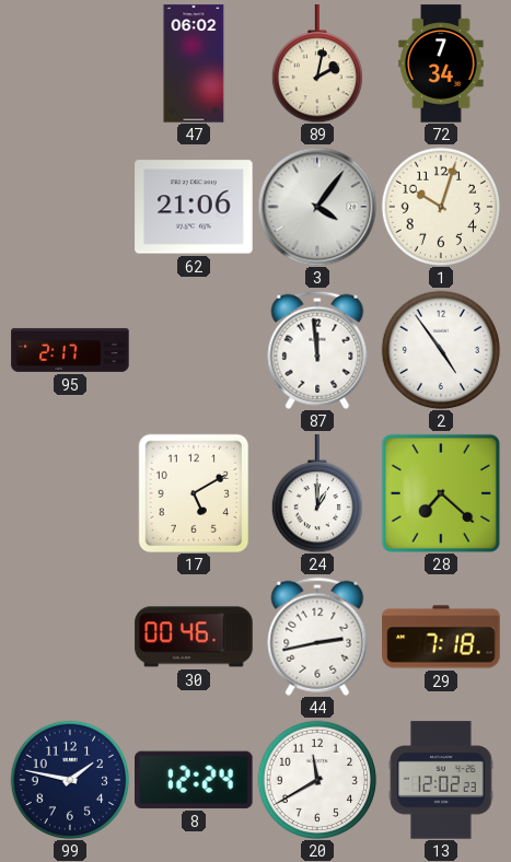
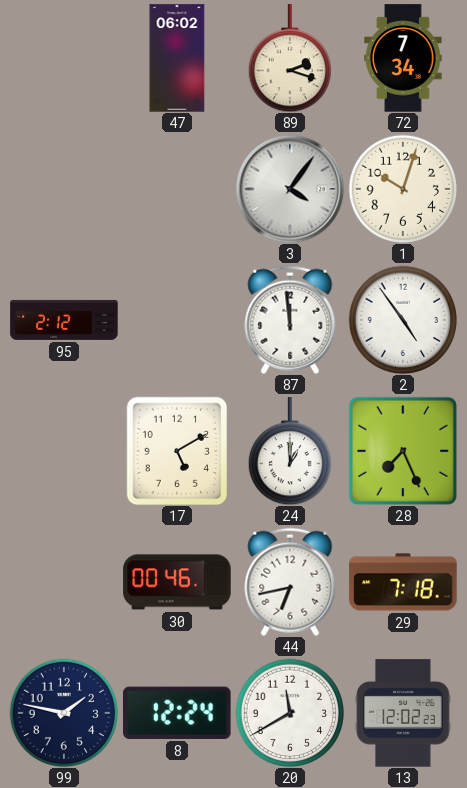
89: 2:02 -> 2:18 (289, 58)
62: 21:06 -> none (194, 207)
95: 2:17 -> 2:12 (64, 320)
28: 7:22 -> 7:26 (403, 451)
44: 2:43 -> 6:43 (290, 582)
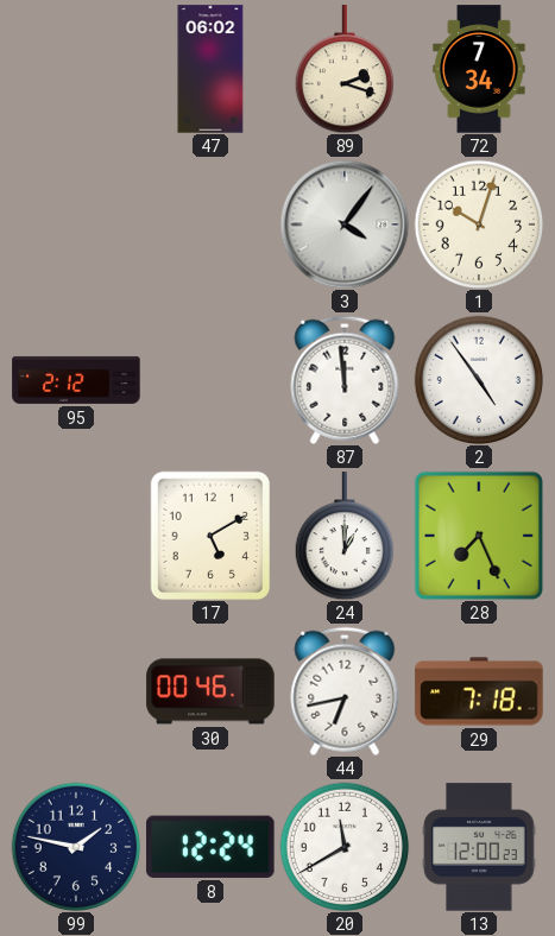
13: 12:02 -> 12:00 (479, 847)
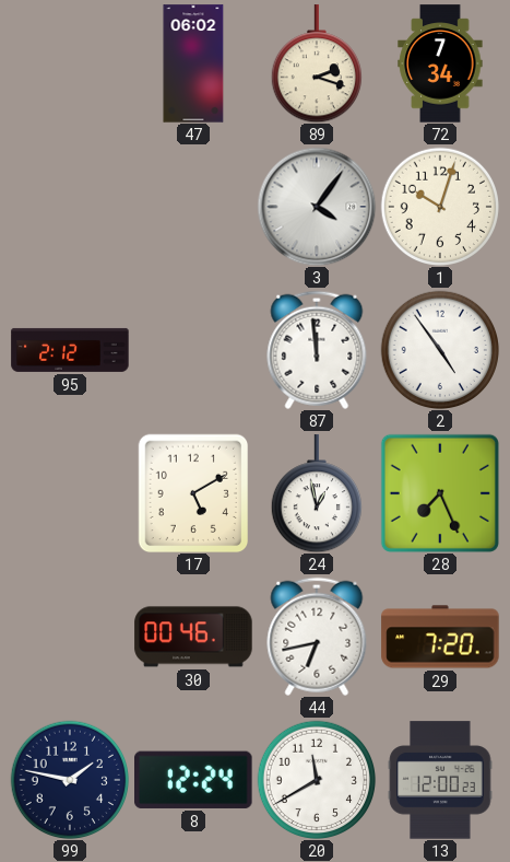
24: 1:00 -> 12:58 (316, 493)
29: 7:18 -> 7:20 (440, 637)
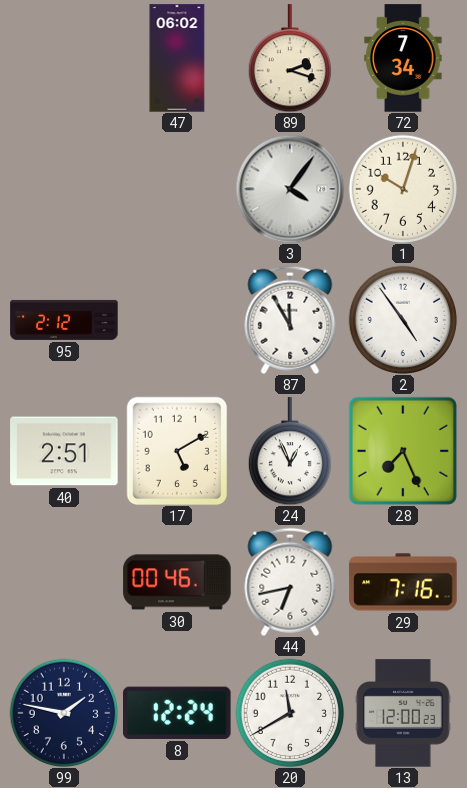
87: 11:59 -> 11:55 (290, 320)
40: none -> 2:51 (64, 451)
24: 12:58 -> 12:56 (289, 451)
29: 7:20 -> 7:16 (403, 582)
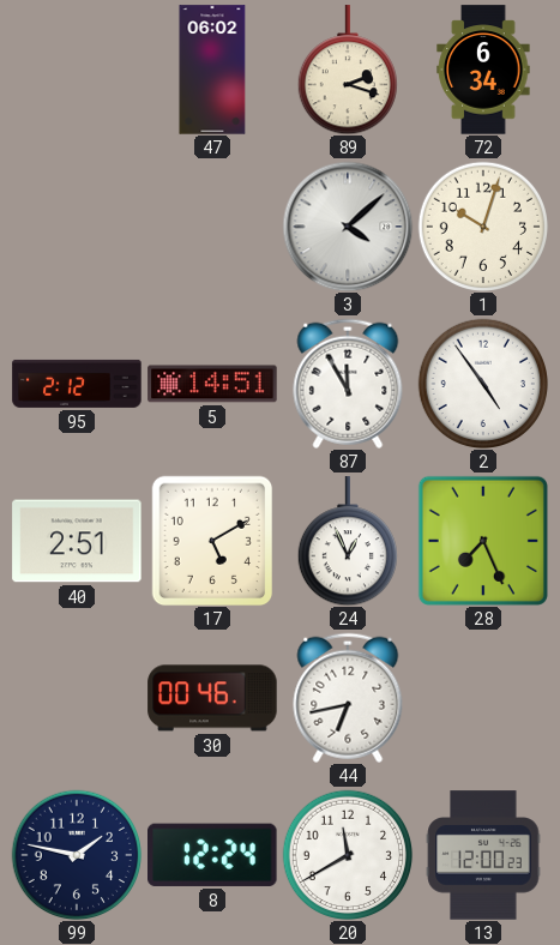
72: 7:34 -> 6:34 (483, 70)
3: 4:06 -> 4:08 (348, 227)
5: none -> 14:51 (212, 384)
29: 7:16 -> none (403, 582)
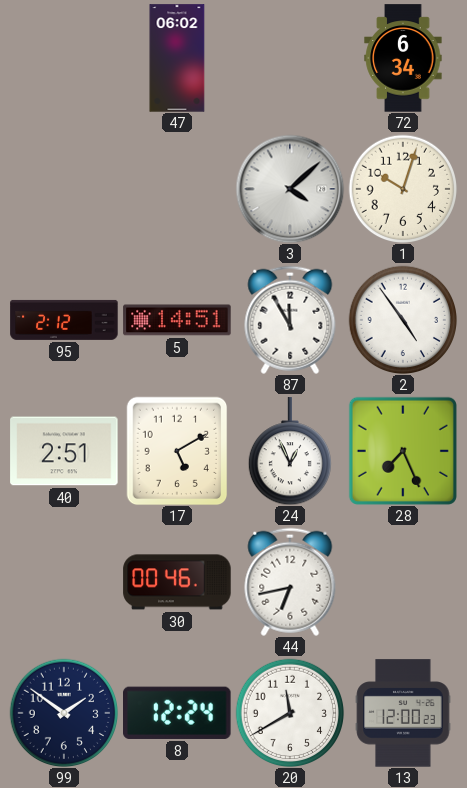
89: 2:18 -> none (347, 70)
99: 1:47 -> 1:51 (64, 713)
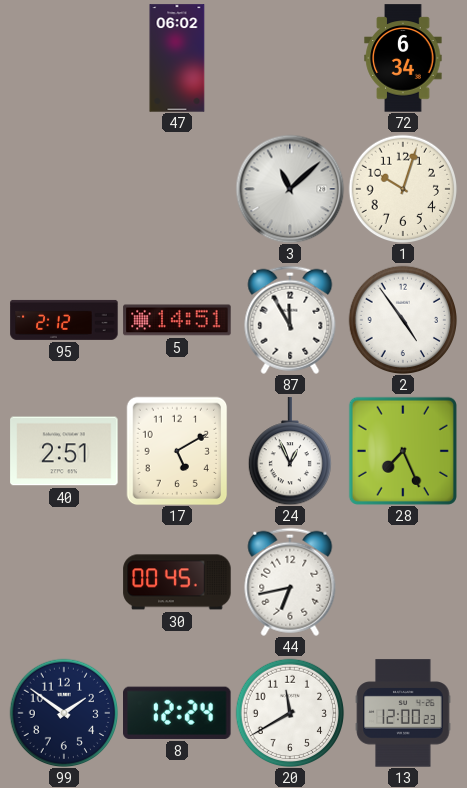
3: 4:08 -> 11:08 (290, 189)
30: 00:46 -> 00:45 (177, 582)
